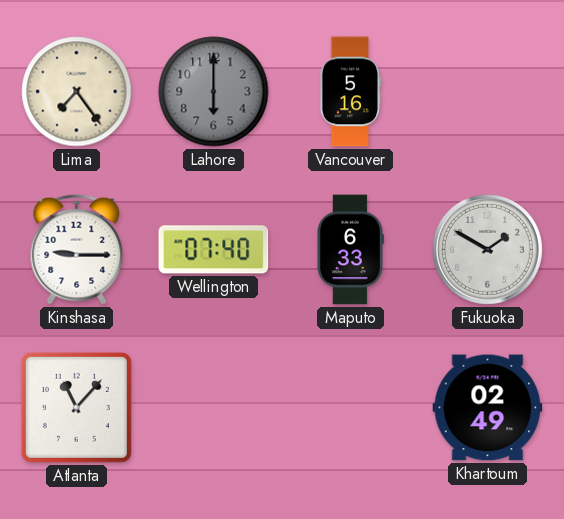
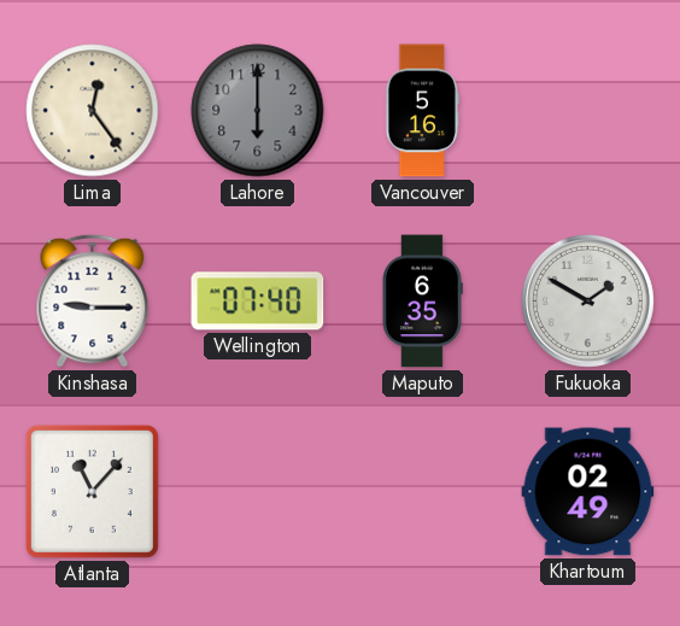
Lima: 7:24 -> 12:24 (93, 111)
Maputo: 6:33 -> 6:35 (422, 302)
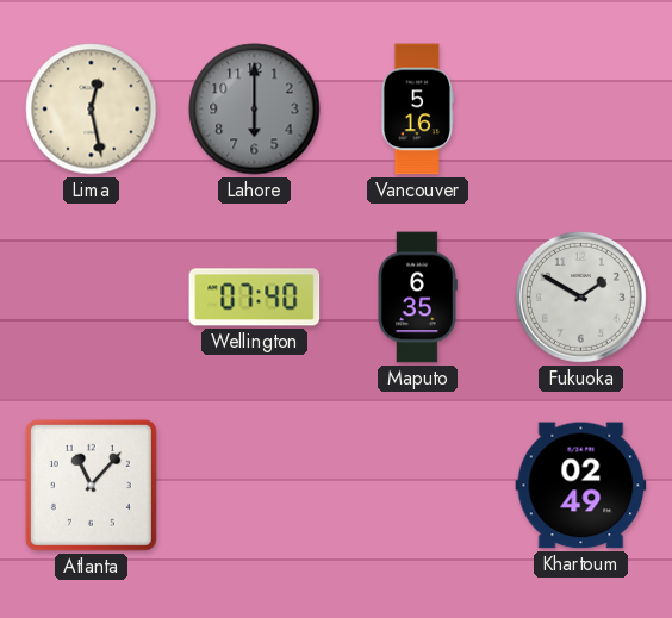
Lima: 12:24 -> 12:28 (92, 110)
Kinshasa: 9:15 -> none (93, 300)
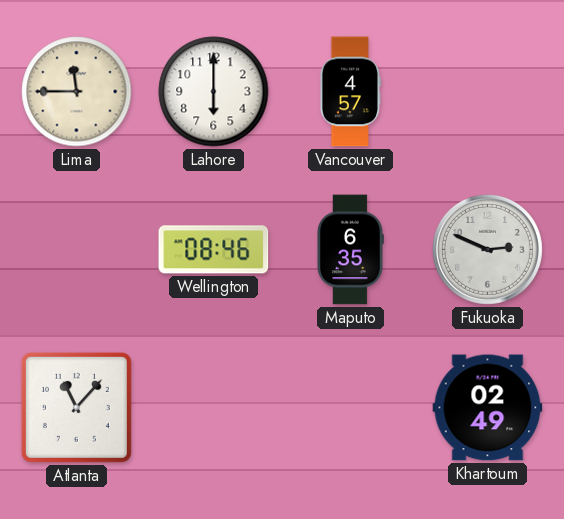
Lima: 12:28 -> 11:45 (77, 92)
Lahore dial: grey -> white (214, 92)
Vancouver: 5:16 -> 4:57 (350, 92)
Wellington: 07:40 -> 08:46 (214, 250)
Fukuoka: 1:50 -> 2:49 (487, 249)
